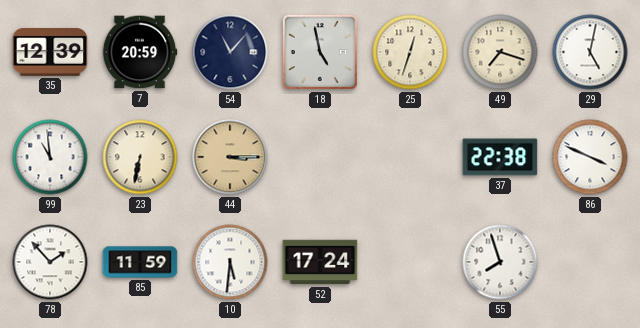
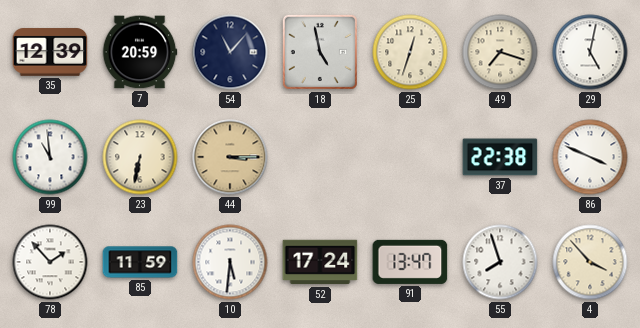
91: none -> 13:47 (410, 262)
4: none -> 3:53 (590, 262)
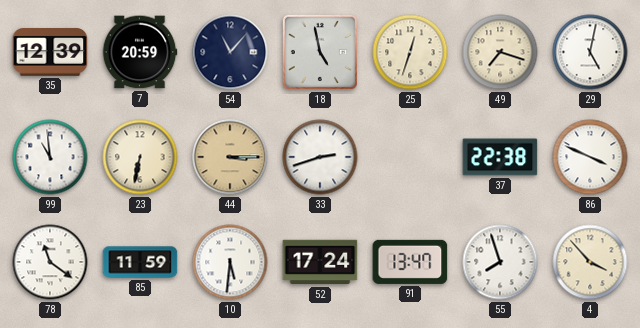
33: none -> 2:42 (320, 157)
78: 1:53 -> 11:21 (50, 262)
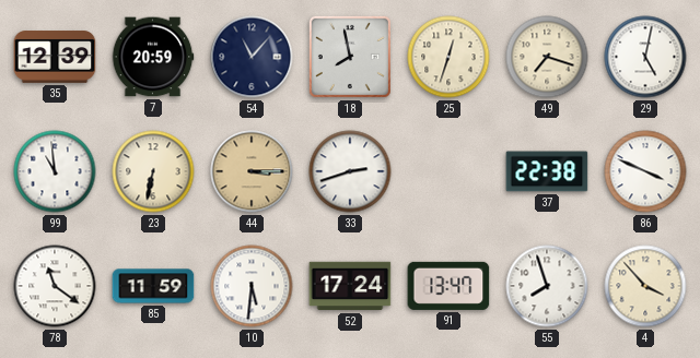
18: 4:58 -> 7:58 (350, 57)
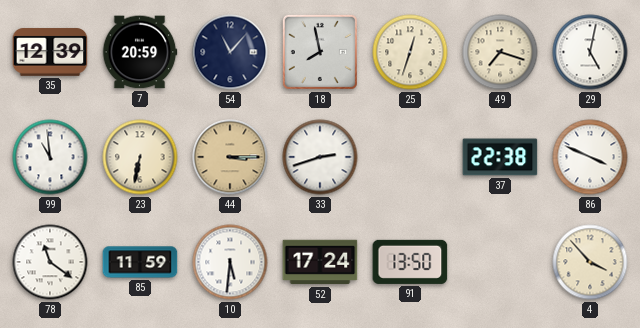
91: 13:47 -> 13:50 (410, 262)
55: 7:57 -> none (547, 286)
